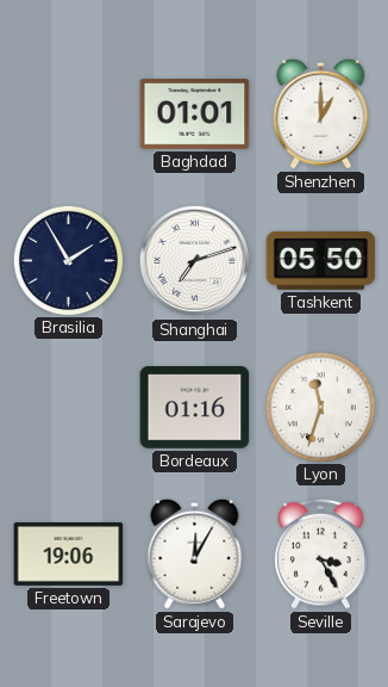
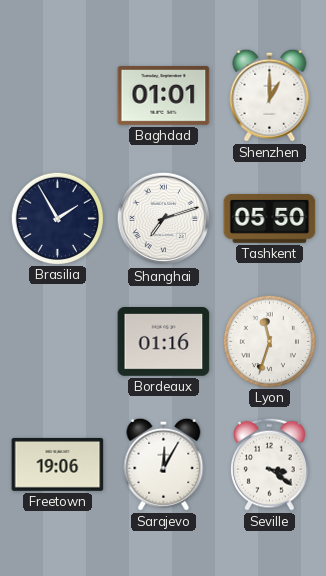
Seville: 3:25 -> 3:21 (270, 464)
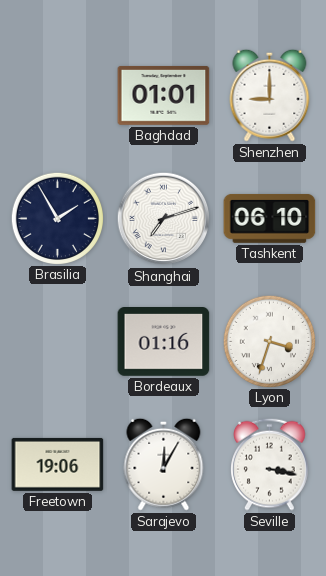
Shenzhen: 1:00 -> 9:00 (270, 95)
Tashkent: 05:50 -> 06:10 (270, 218)
Lyon: 11:33 -> 3:33 (269, 341)
Seville: 3:21 -> 3:17 (270, 464)
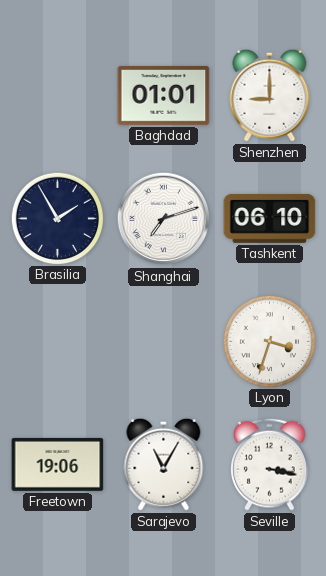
Bordeaux: 01:16 -> none (164, 342)
Sarajevo: 12:05 -> 11:05 (164, 464)
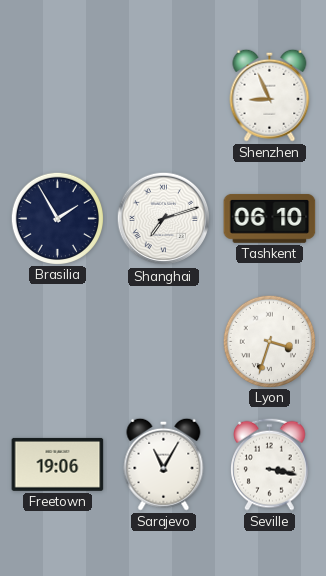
Baghdad: 01:01 -> none (164, 95)
Shenzhen: 9:00 -> 8:56 (270, 95)
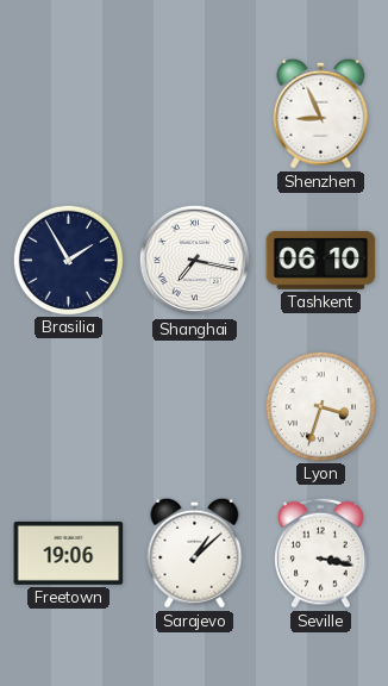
Shanghai: 7:12 -> 7:17 (195, 261)
Sarajevo: 11:05 -> 1:08 (195, 553)
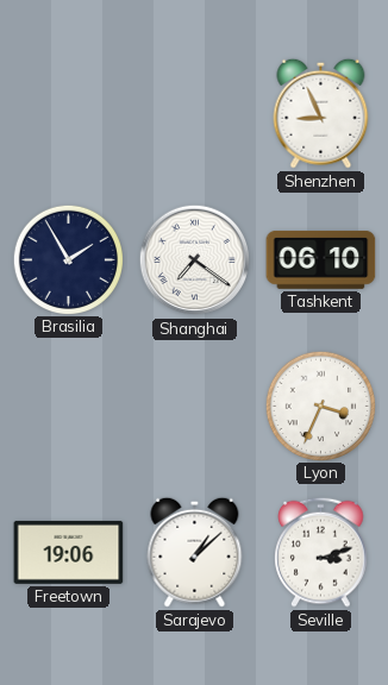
Shanghai: 7:17 -> 7:21 (195, 260)
Lyon: 3:33 -> 3:34 (320, 406)
Seville: 3:17 -> 3:12 (321, 552)
